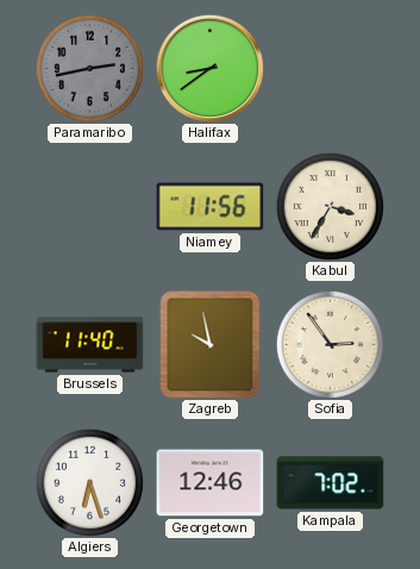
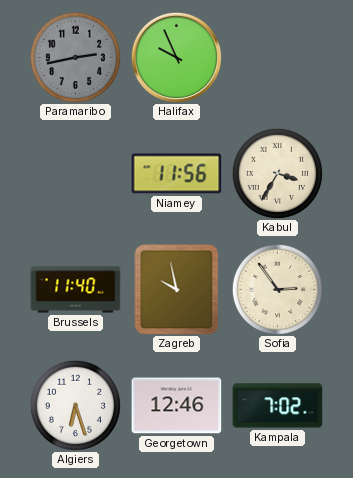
Halifax: 8:39 -> 9:56 (176, 57)
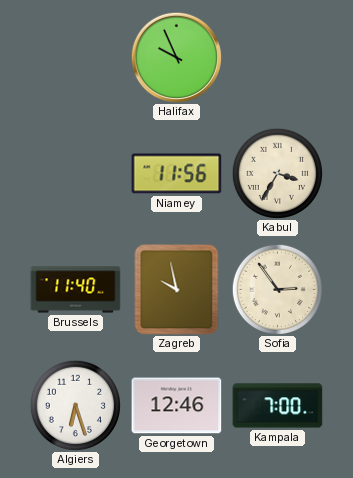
Paramaribo: 2:43 -> none (75, 57)
Kampala: 7:02 -> 7:00 (278, 406)
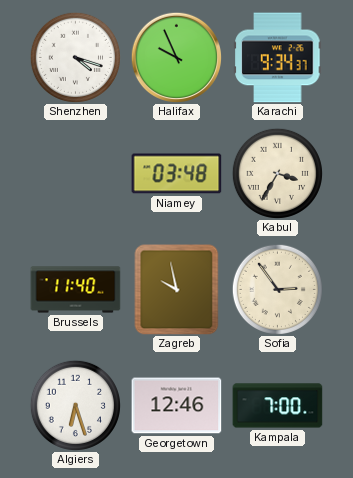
Shenzhen: none -> 4:18 (75, 57)
Karachi: none -> 9:34 (278, 58)
Niamey: 11:56 -> 03:48 (177, 174)
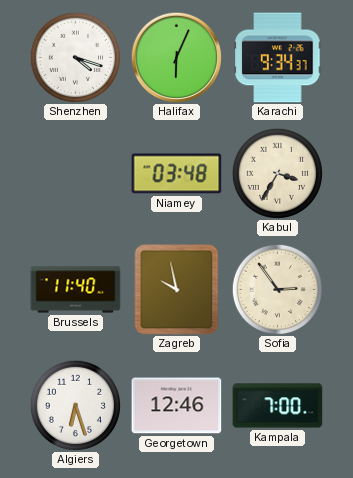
Halifax: 9:56 -> 6:04 (176, 57)
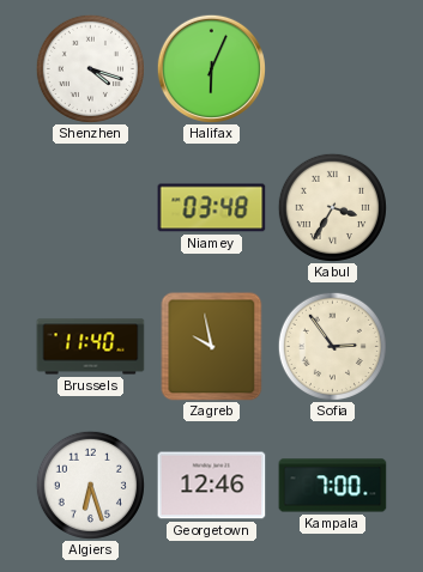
Karachi: 9:34 -> none (278, 58)
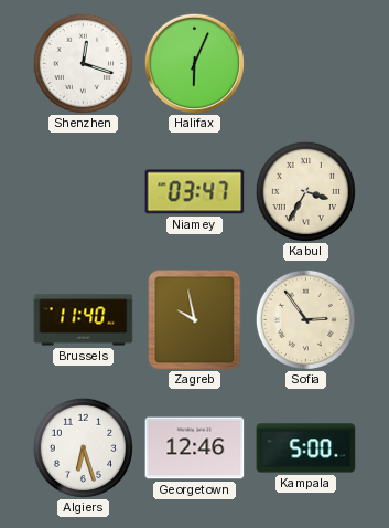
Shenzhen: 4:18 -> 12:18 (83, 63)
Niamey: 03:48 -> 03:47 (195, 192)
Kampala: 7:00 -> 5:00 (306, 448)
